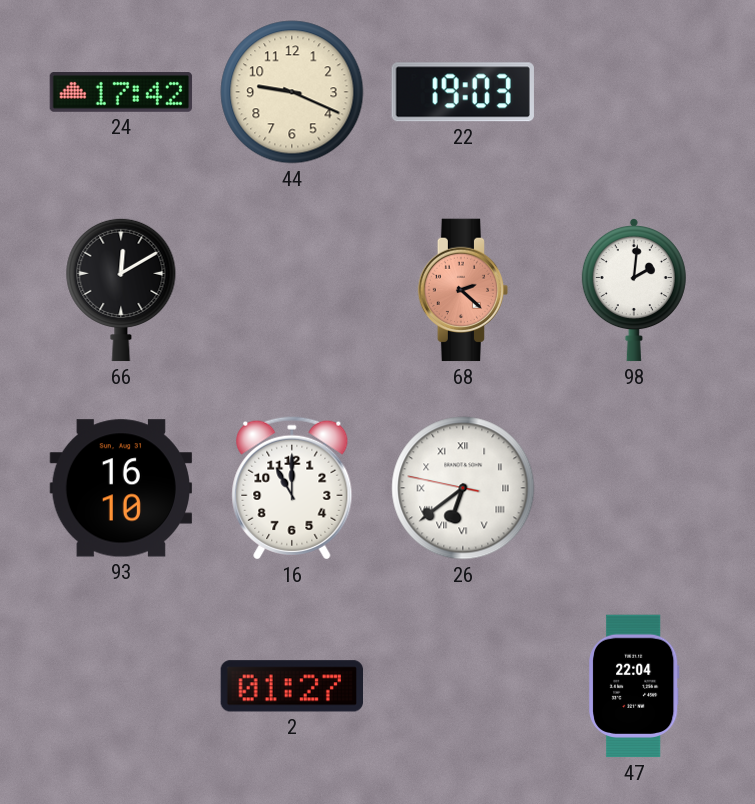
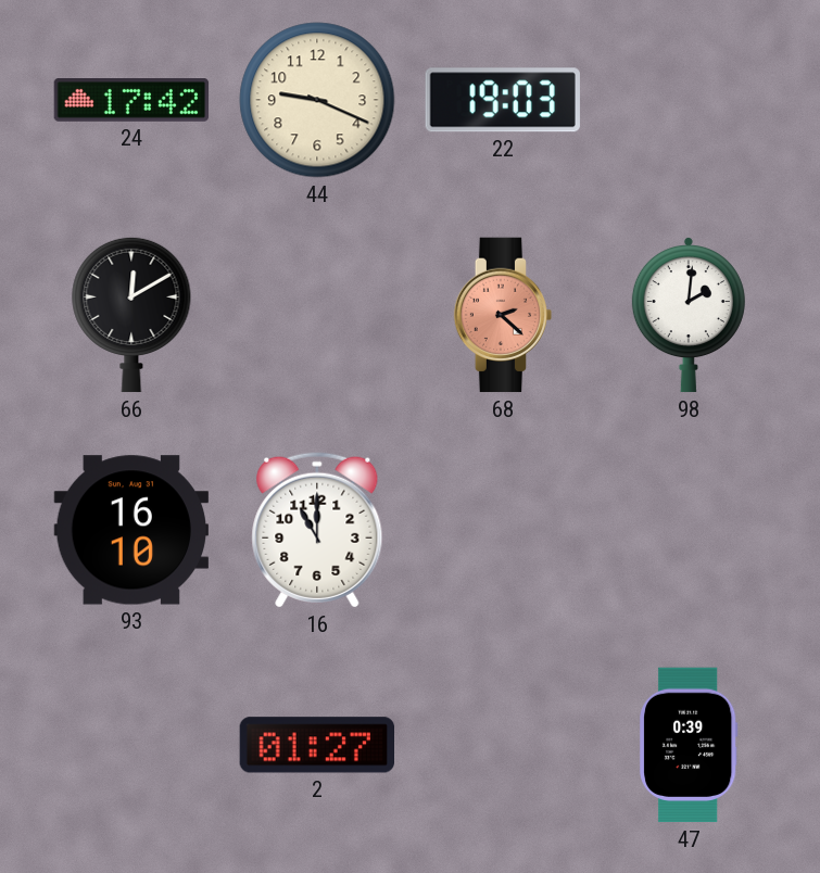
26: 6:38 -> none (463, 488)
47: 22:04 -> 0:39 (689, 745)
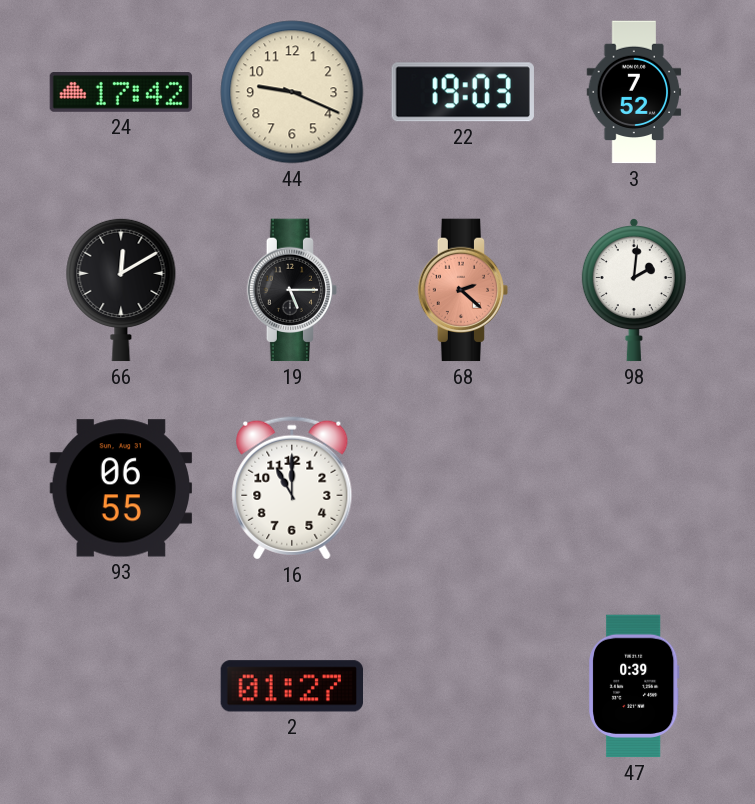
3: none -> 7:52 (634, 92)
19: none -> 5:15 (292, 290)
93: 16:10 -> 06:55 (121, 488)
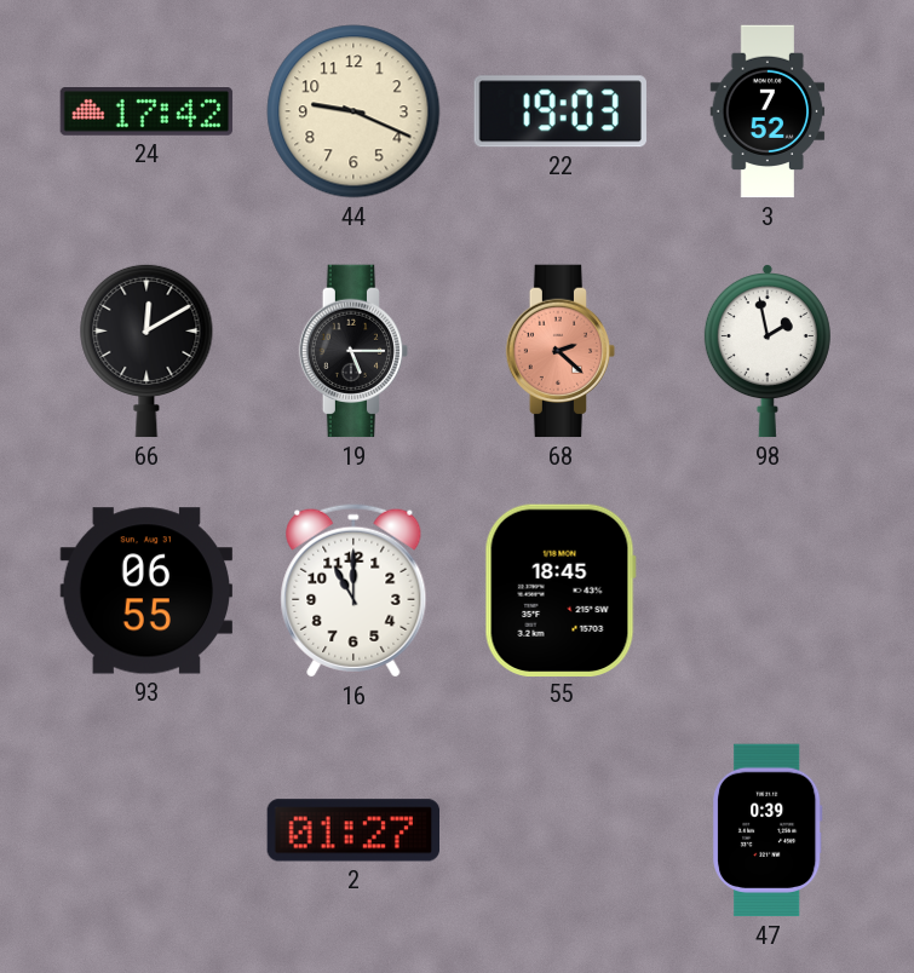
98: 2:01 -> 1:58 (768, 352)
55: none -> 18:45 (561, 589)
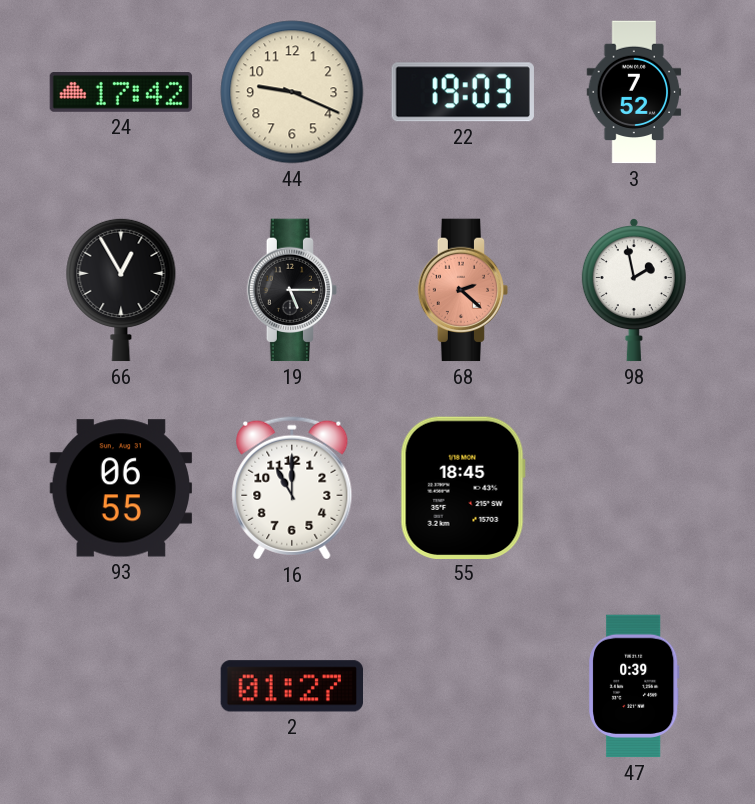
66: 12:10 -> 12:55 (121, 290)
